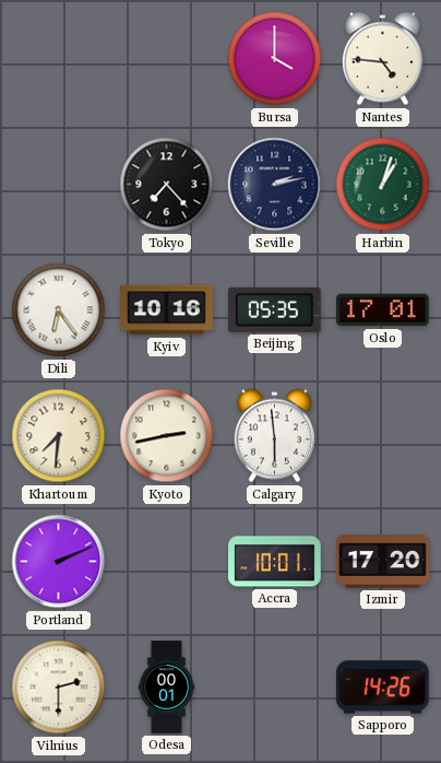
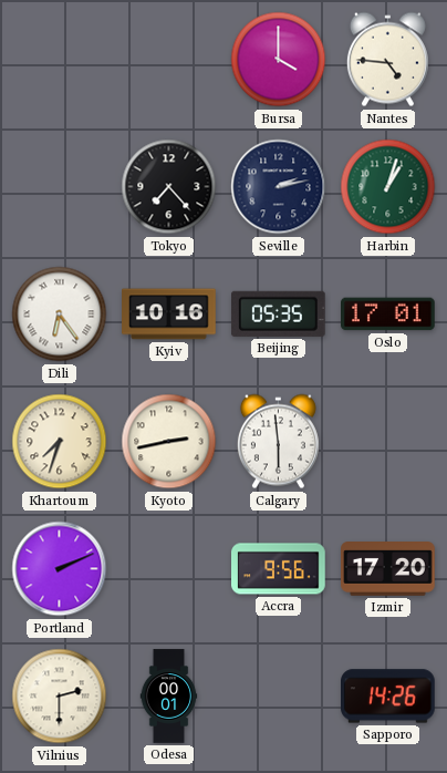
Khartoum: 7:31 -> 7:33 (60, 442)
Accra: 10:01 -> 9:56 (279, 569)
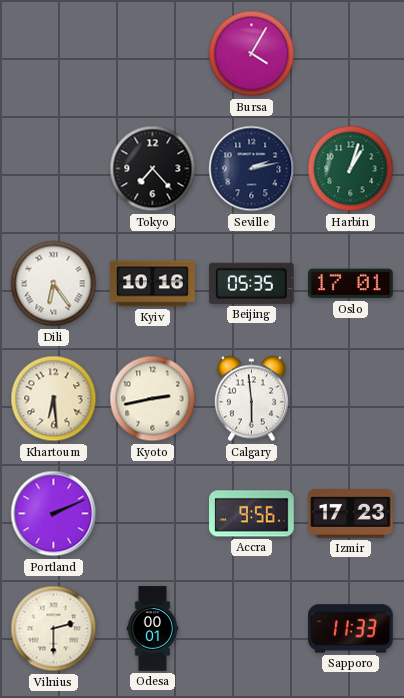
Bursa: 4:00 -> 4:05 (252, 54)
Nantes: 4:46 -> none (387, 60)
Khartoum: 7:33 -> 6:29 (54, 399)
Izmir: 17:20 -> 17:23 (351, 514)
Sapporo: 14:26 -> 11:33 (351, 629)
